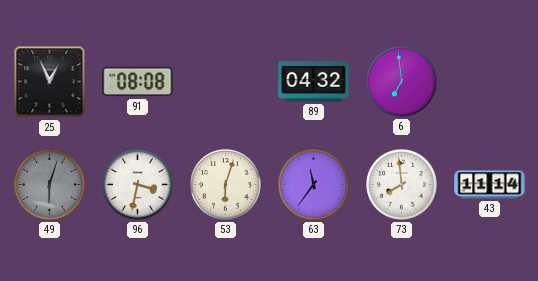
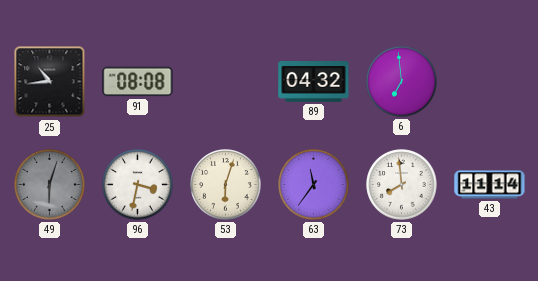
25: 12:56 -> 10:44 (50, 82)
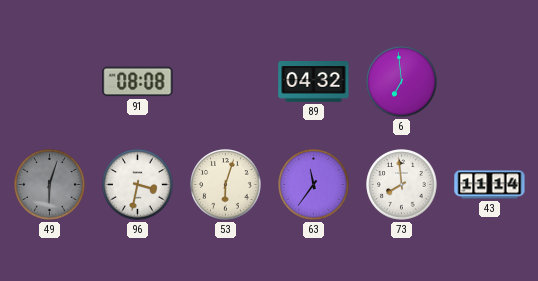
25: 10:44 -> none (50, 82)
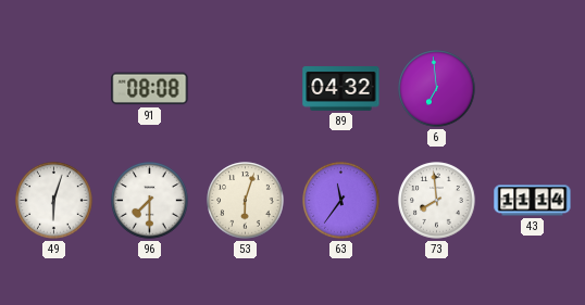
49 dial: grey -> white (54, 201)
96: 3:32 -> 7:30 (150, 201)
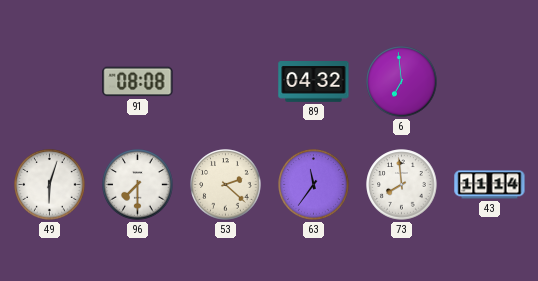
53: 6:03 -> 2:22 (226, 185)
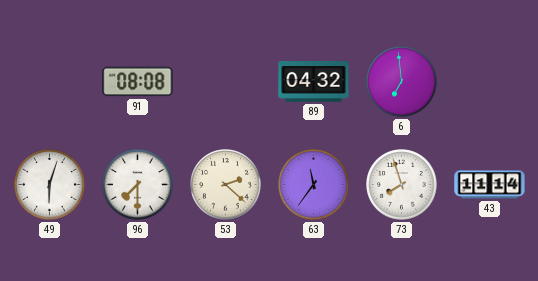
73: 7:59 -> 7:57 (402, 185)
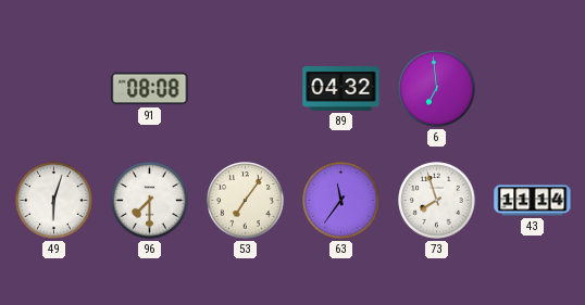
53: 2:22 -> 7:06 (246, 201)
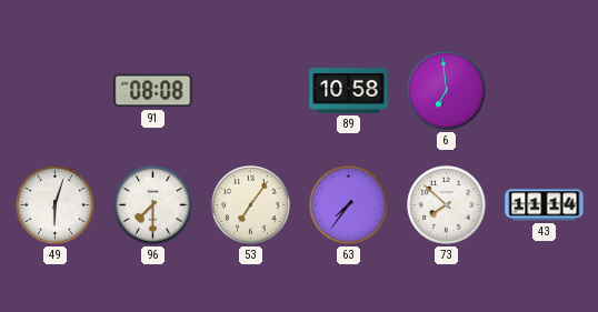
89: 04:32 -> 10:58 (349, 91)
63: 11:36 -> 7:36 (349, 205)
73: 7:57 -> 7:52 (447, 205)
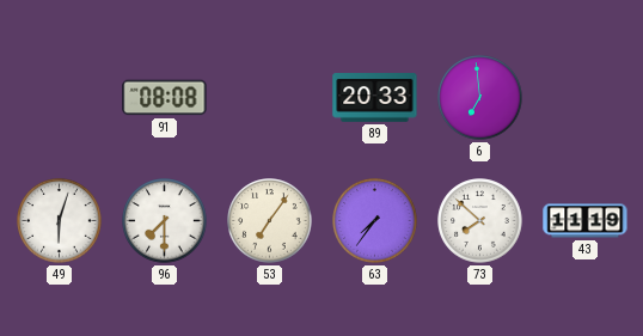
89: 10:58 -> 20:33 (375, 98)
43: 11:14 -> 11:19 (586, 221)
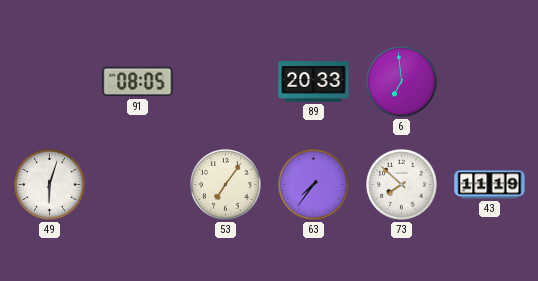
91: 08:08 -> 08:05 (138, 82)
96: 7:30 -> none (165, 221)
